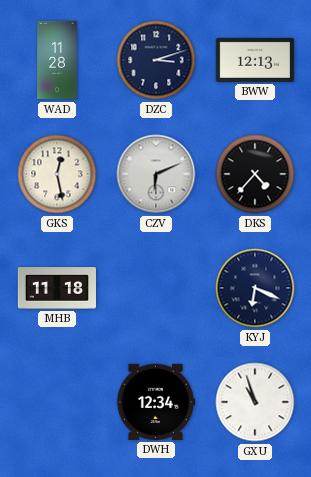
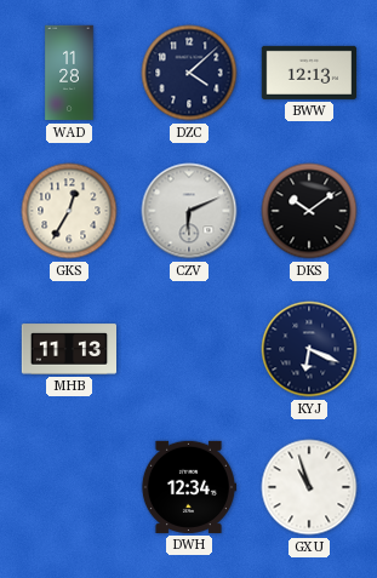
DZC: 3:12 -> 4:08 (189, 73)
GKS: 12:28 -> 12:35 (69, 211)
DKS: 4:37 -> 10:09 (309, 211)
MHB: 11:18 -> 11:13 (68, 349)
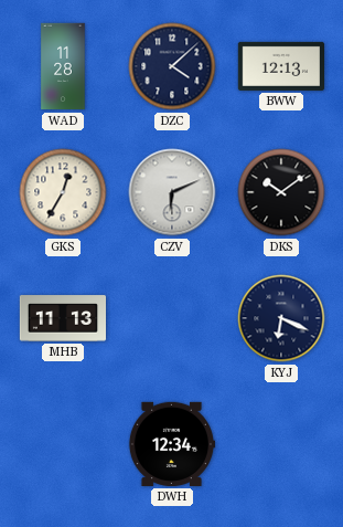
GXU: 10:57 -> none (309, 487)
